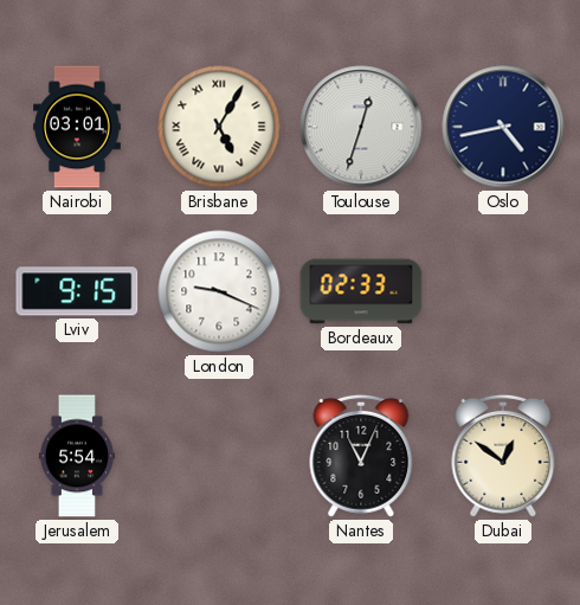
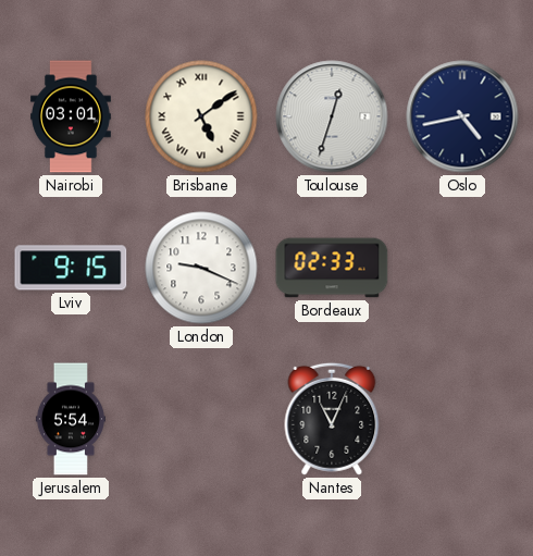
Brisbane: 5:05 -> 5:09 (201, 116)
Dubai: 12:51 -> none (503, 456)
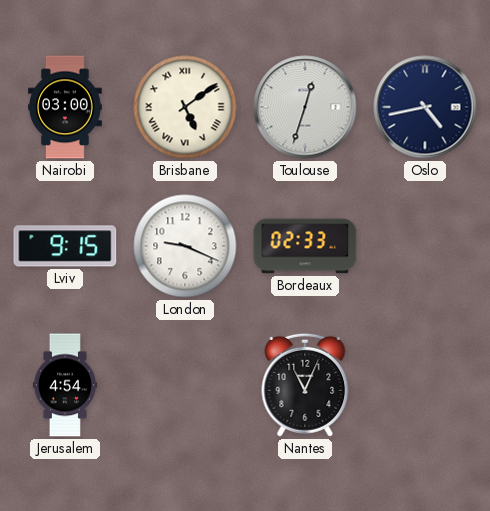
Nairobi: 03:01 -> 03:00 (66, 107)
Jerusalem: 5:54 -> 4:54 (64, 385)
